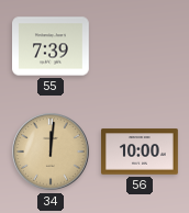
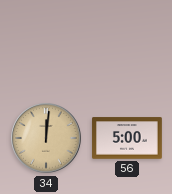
55: 7:39 -> none (51, 46)
56: 10:00 -> 5:00 (127, 138)
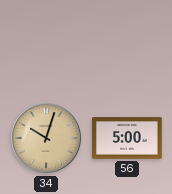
34: 12:01 -> 10:03 (46, 138)
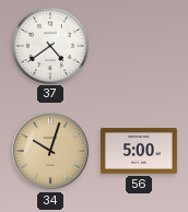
37: none -> 4:39 (49, 45)
